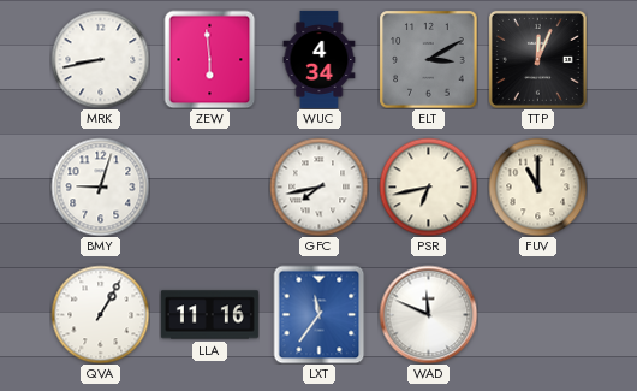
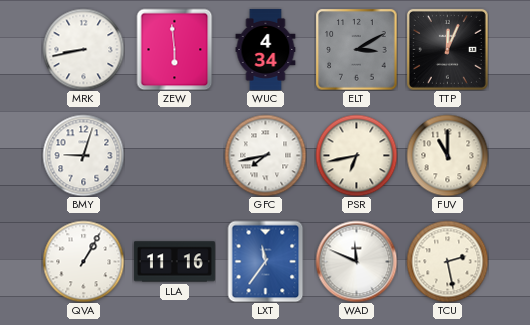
TCU: none -> 2:28 (447, 261)
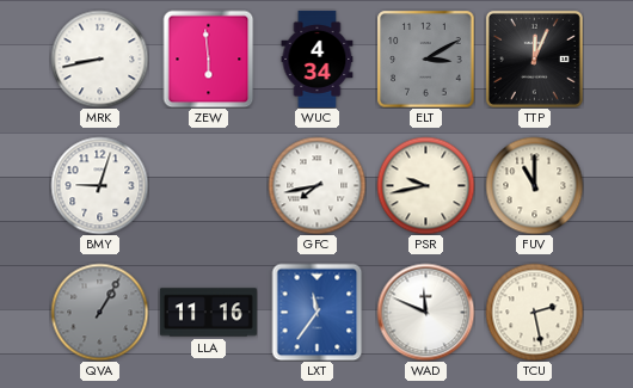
PSR: 6:43 -> 9:43 (425, 185)
QVA dial: white -> grey (99, 312)
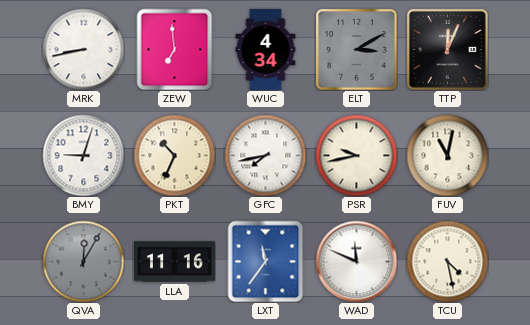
ZEW: 5:59 -> 6:59 (175, 49)
PKT: none -> 10:34 (174, 155)
FUV: 11:00 -> 11:02 (447, 155)
QVA: 1:05 -> 12:05 (83, 261)
TCU: 2:28 -> 4:28 (447, 261)
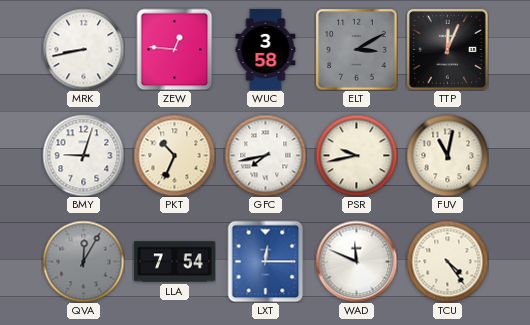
ZEW: 6:59 -> 12:46 (175, 49)
WUC: 4:34 -> 3:58 (266, 49)
LLA: 11:16 -> 7:54 (174, 262)
LXT: 11:36 -> 12:15 (266, 261)
TCU: 4:28 -> 4:24 (447, 261)
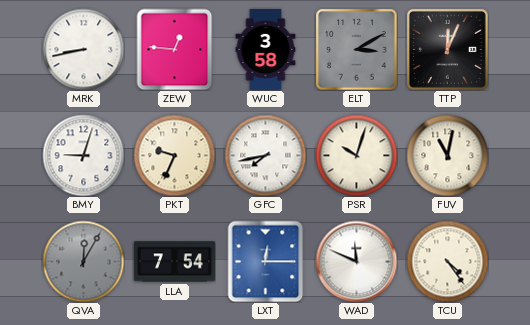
PKT: 10:34 -> 9:34 (174, 155)
PSR: 9:43 -> 10:03 (356, 155)
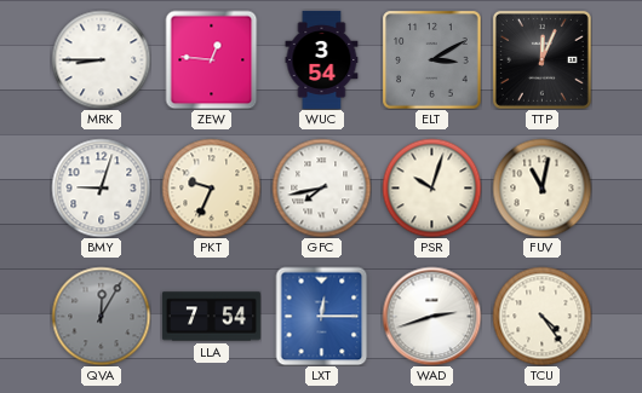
MRK: 8:43 -> 8:45 (101, 59)
WUC: 3:58 -> 3:54 (322, 59)
WAD: 11:49 -> 2:42 (431, 316)
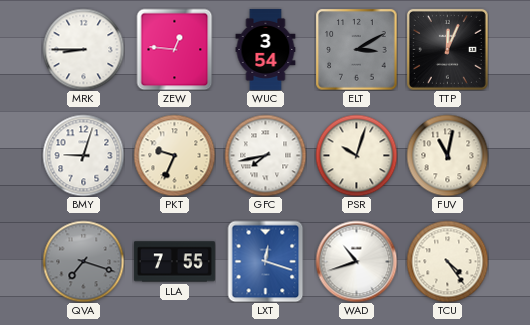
QVA: 12:05 -> 7:18 (83, 261)
LLA: 7:54 -> 7:55 (174, 262)
LXT: 12:15 -> 12:18 (266, 261)
WAD: 2:42 -> 10:42 (356, 261)
